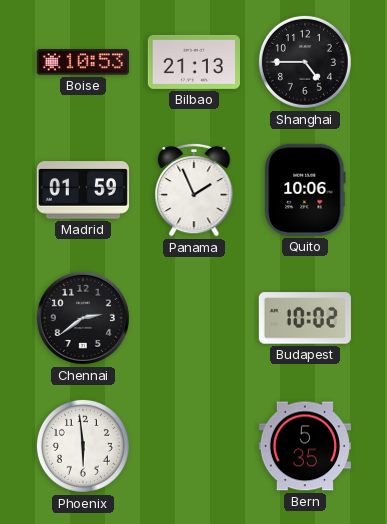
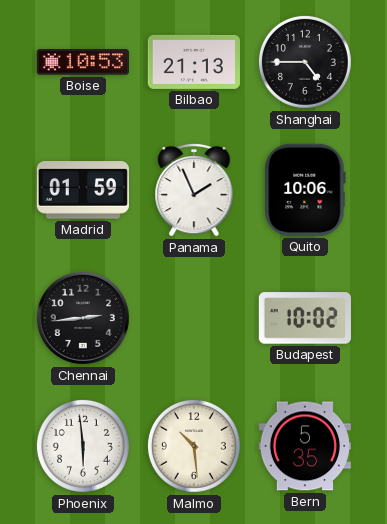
Chennai: 2:39 -> 2:44 (83, 318)
Malmo: none -> 10:29 (194, 446)
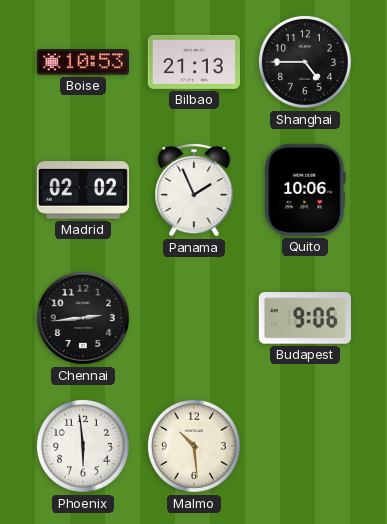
Madrid: 01:59 -> 02:02 (83, 190)
Budapest: 10:02 -> 9:06 (305, 318)
Bern: 5:35 -> none (305, 446)
